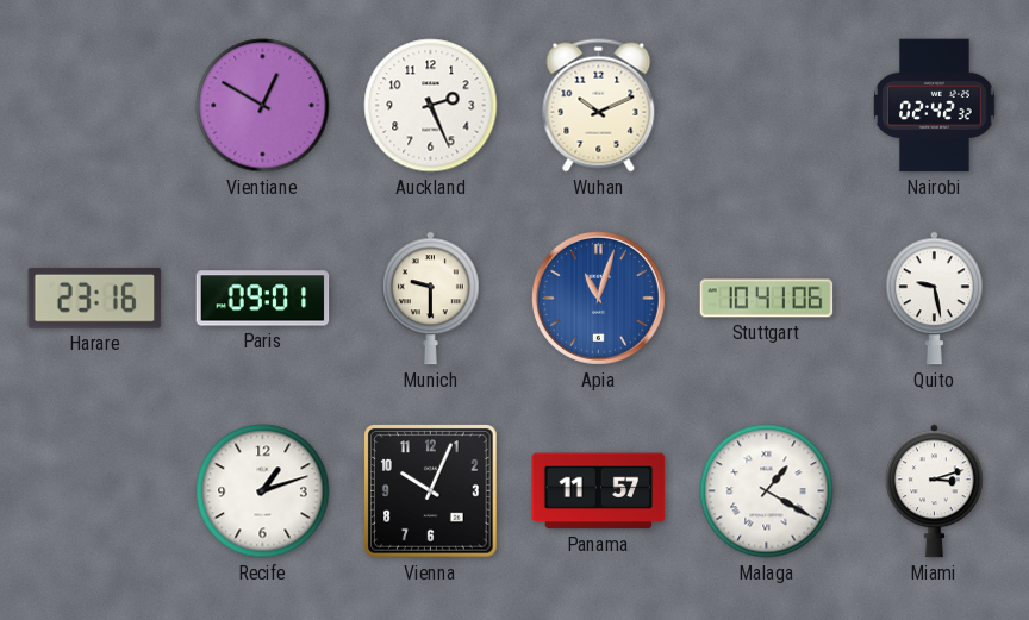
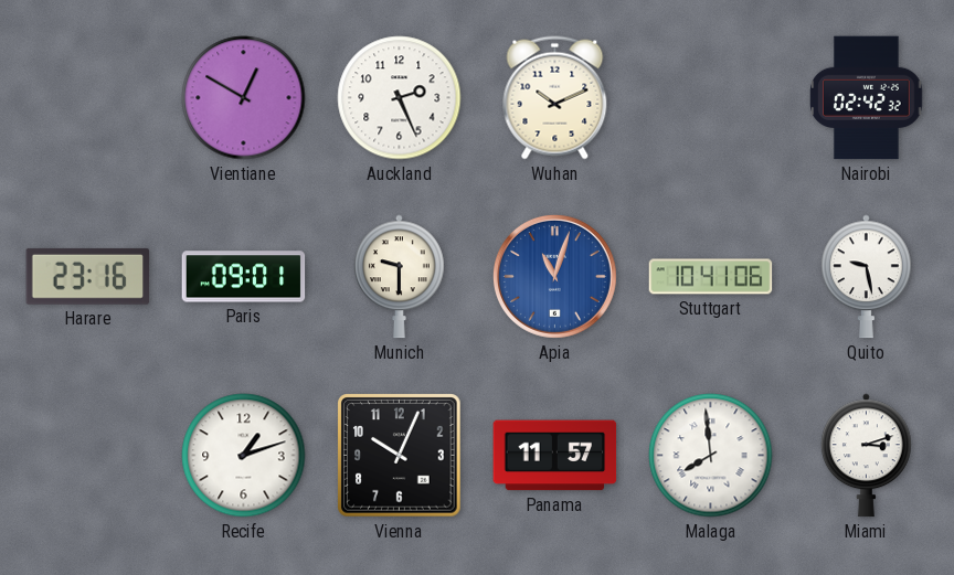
Malaga: 1:20 -> 7:59 (711, 456)
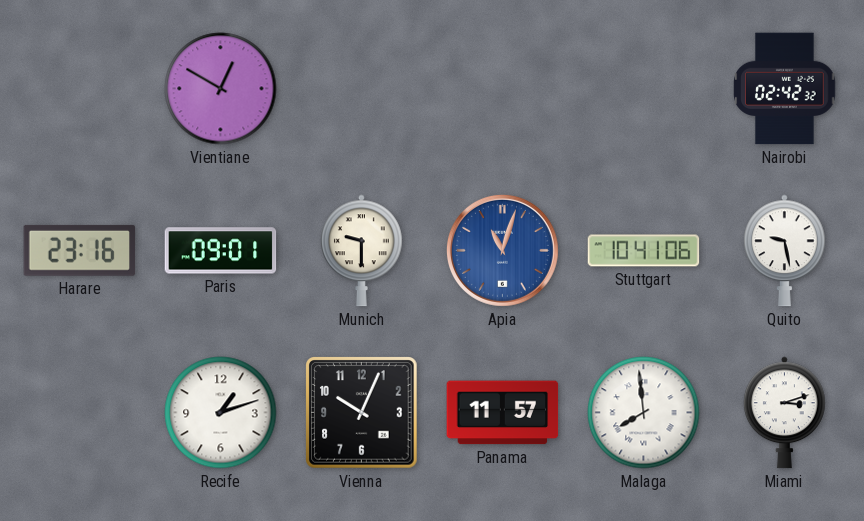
Auckland: 2:26 -> none (400, 98)
Wuhan: 10:11 -> none (555, 98)
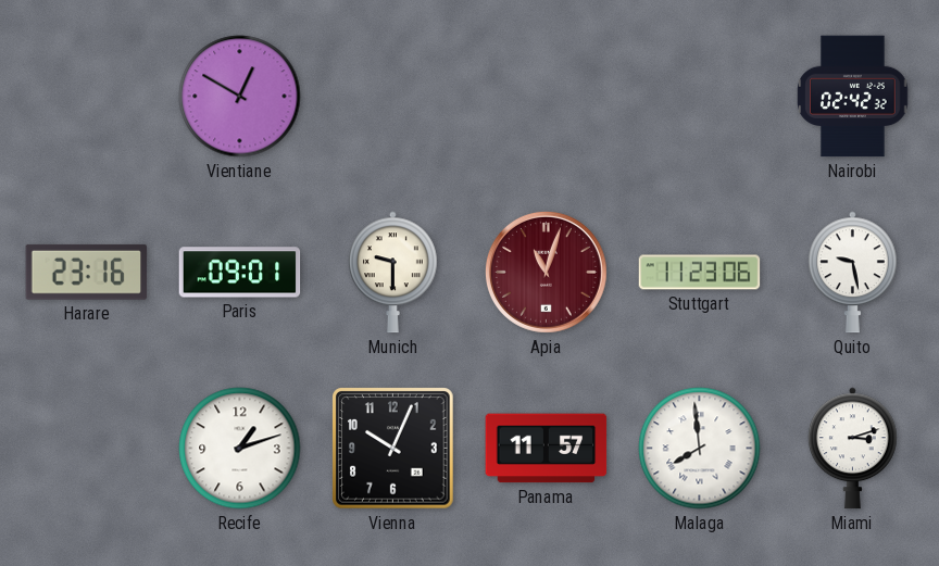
Apia dial: blue -> burgundy (546, 272)
Stuttgart: 10:41 -> 11:23 (700, 273)
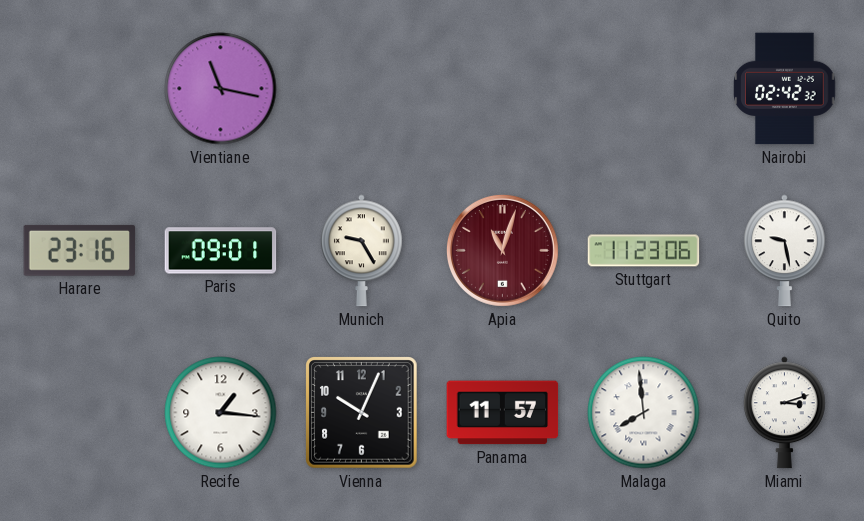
Vientiane: 12:50 -> 11:17 (221, 89)
Munich: 9:30 -> 9:25 (362, 251)
Recife: 1:12 -> 1:16 (221, 413)
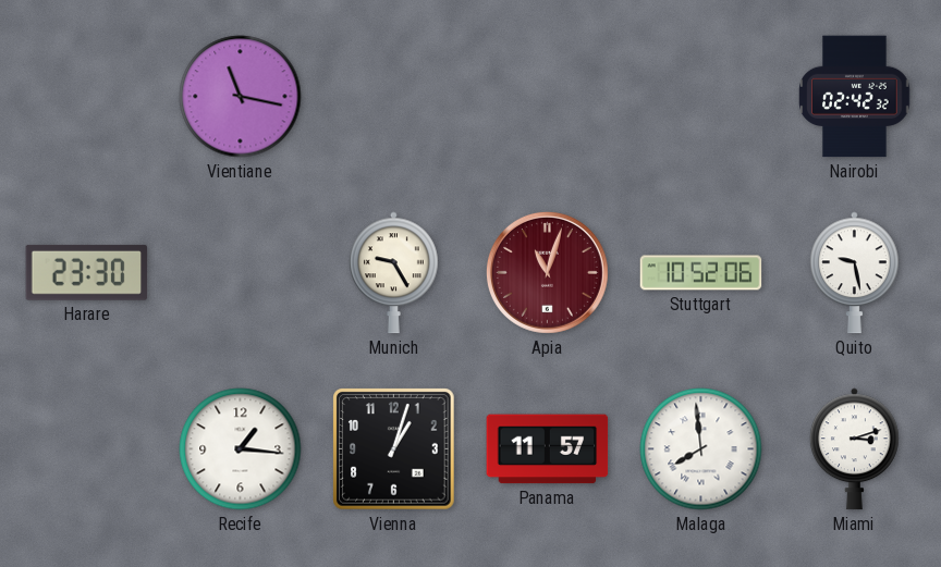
Harare: 23:16 -> 23:30 (87, 272)
Paris: 09:01 -> none (221, 251)
Stuttgart: 11:23 -> 10:52 (701, 273)
Vienna: 10:04 -> 1:03 (394, 449)
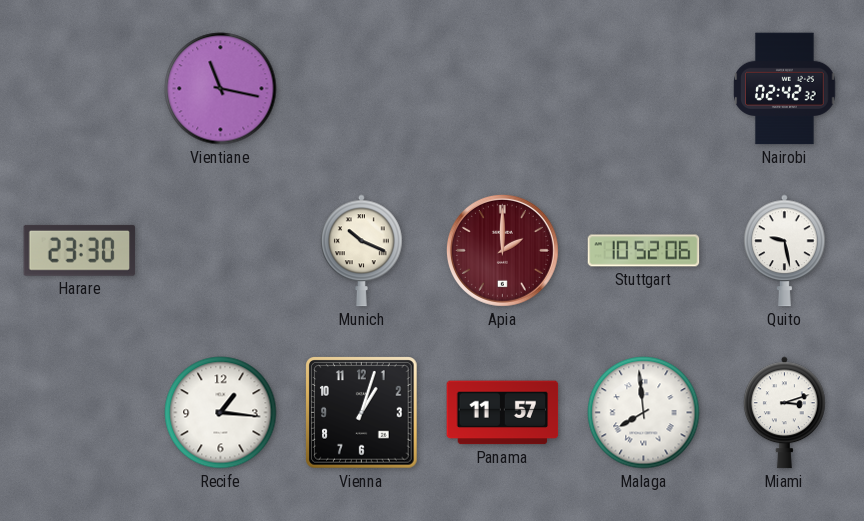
Munich: 9:25 -> 10:19 (362, 251)
Apia: 11:03 -> 2:00 (502, 250)
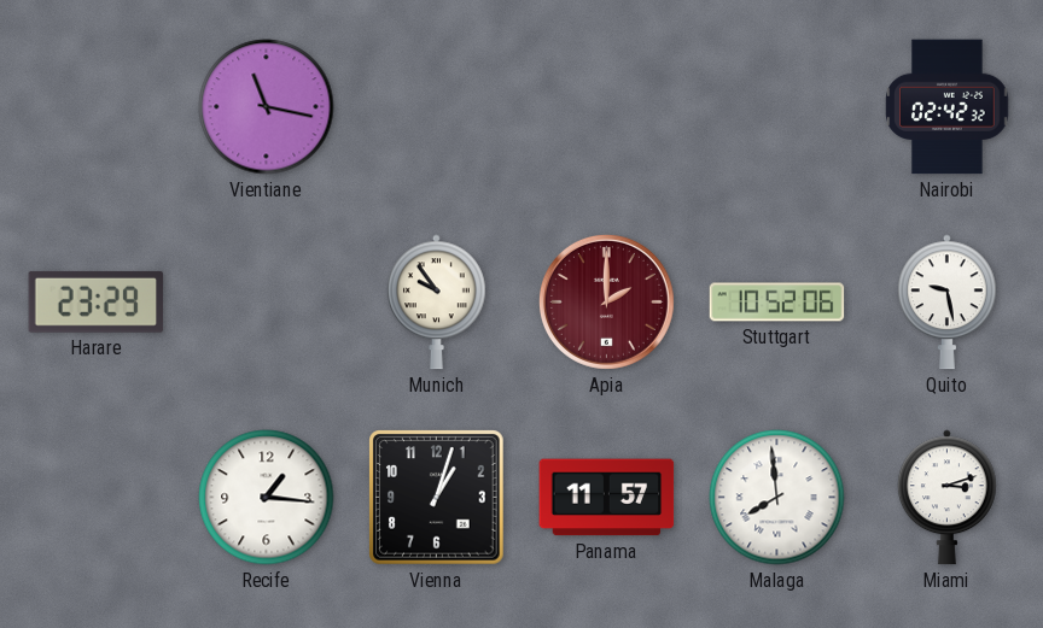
Harare: 23:30 -> 23:29 (97, 301)
Munich: 10:19 -> 9:54 (437, 303)
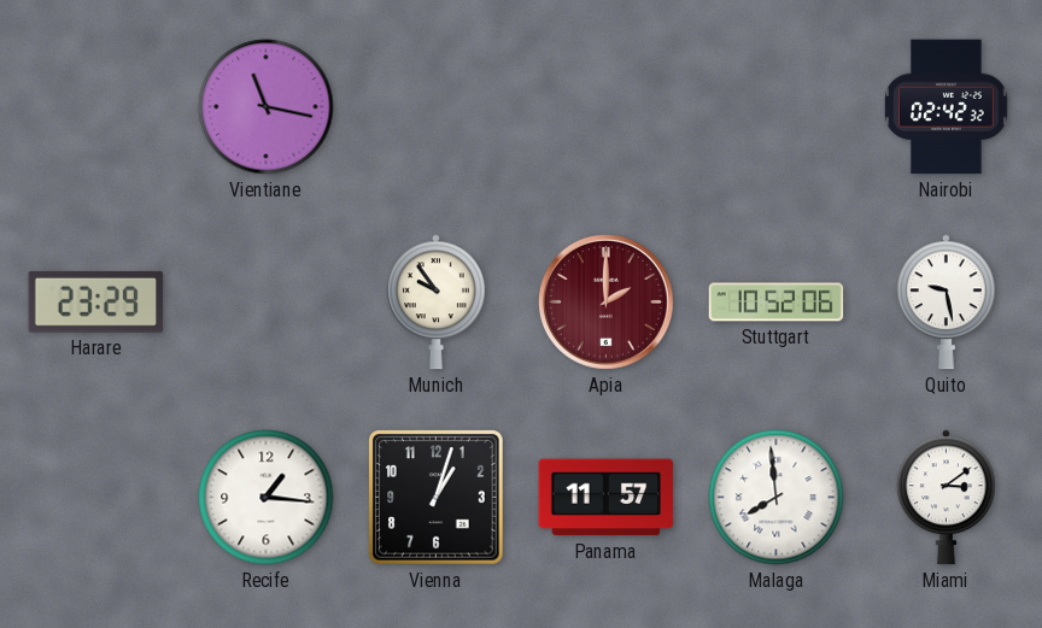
Miami: 3:12 -> 3:09 (947, 498)
